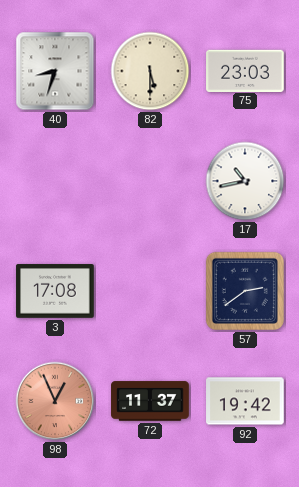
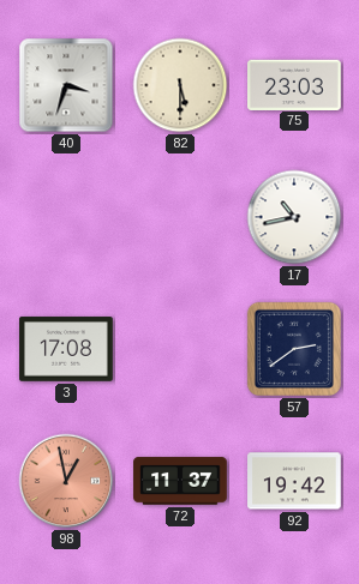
40: 8:33 -> 3:33 (66, 85)
98: 12:56 -> 12:58 (66, 481)
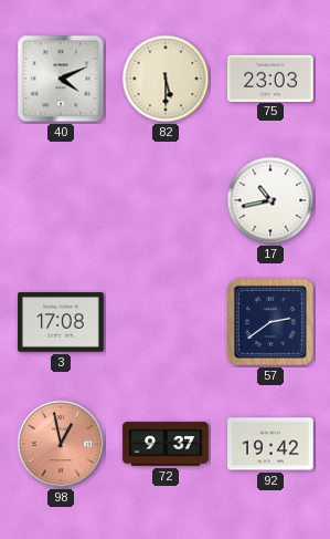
40: 3:33 -> 4:11 (61, 79)
72: 11:37 -> 9:37 (166, 444)
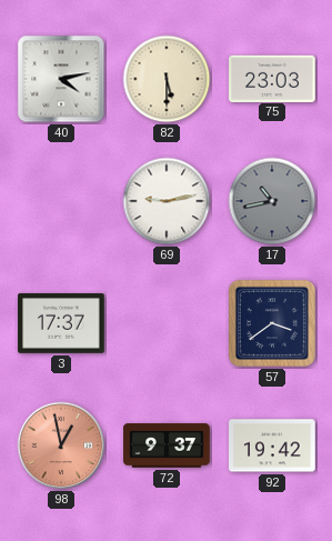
40: 4:11 -> 4:13 (61, 79)
69: none -> 9:13 (167, 201)
17 dial: white -> grey (272, 201)
3: 17:08 -> 17:37 (61, 323)
57: 2:39 -> 3:39 (272, 323)
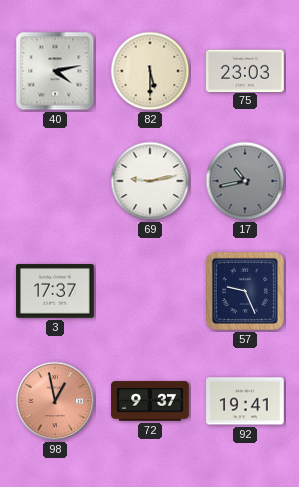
57: 3:39 -> 9:26 (245, 291)
92: 19:42 -> 19:41 (245, 401)
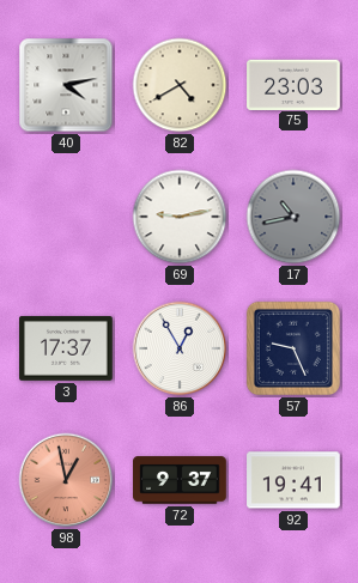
82: 5:30 -> 4:40 (180, 85)
86: none -> 12:55 (180, 348)
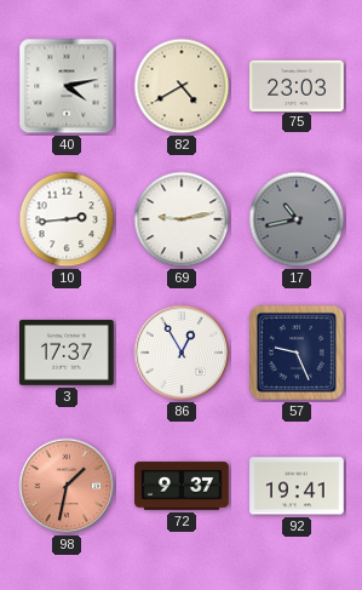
10: none -> 2:44 (67, 219)
98: 12:58 -> 1:32 (67, 486)
